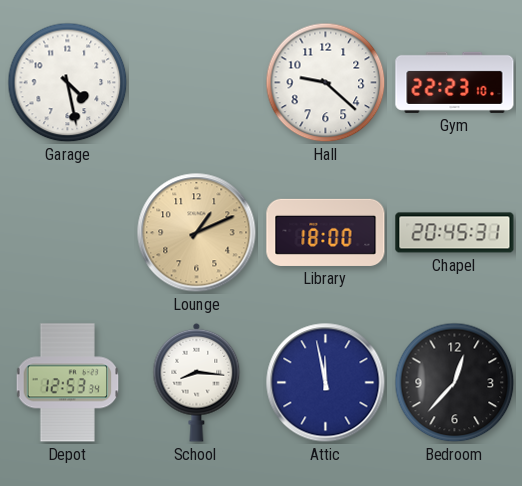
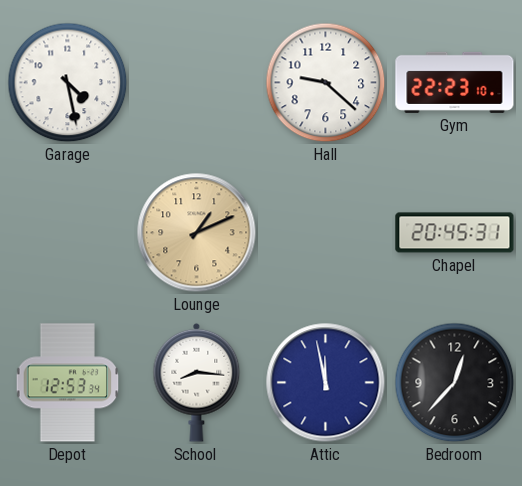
Library: 18:00 -> none (326, 232)
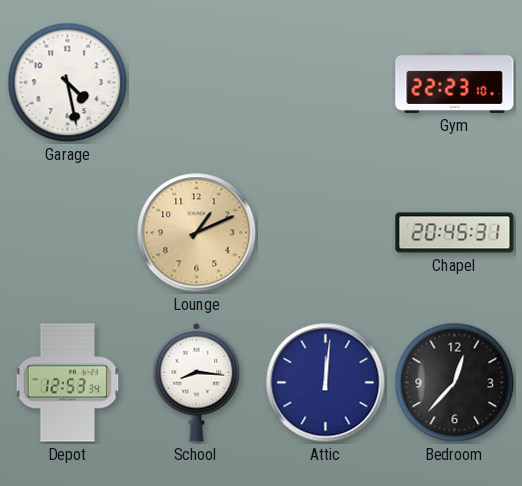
Hall: 9:22 -> none (326, 83)
Attic: 11:58 -> 12:01 (326, 383)
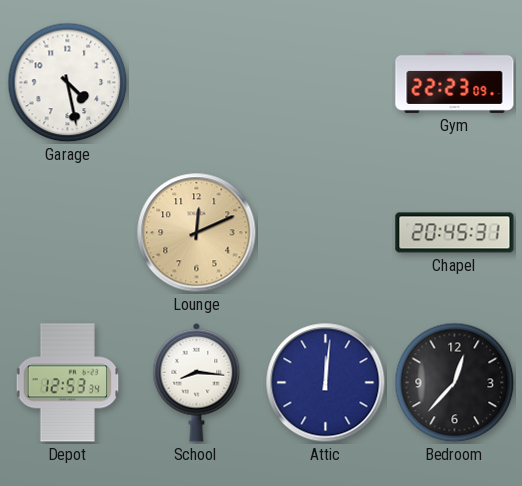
Gym: 22:23:10 -> 22:23:09 (455, 82)
Lounge: 1:11 -> 12:11 (197, 233)
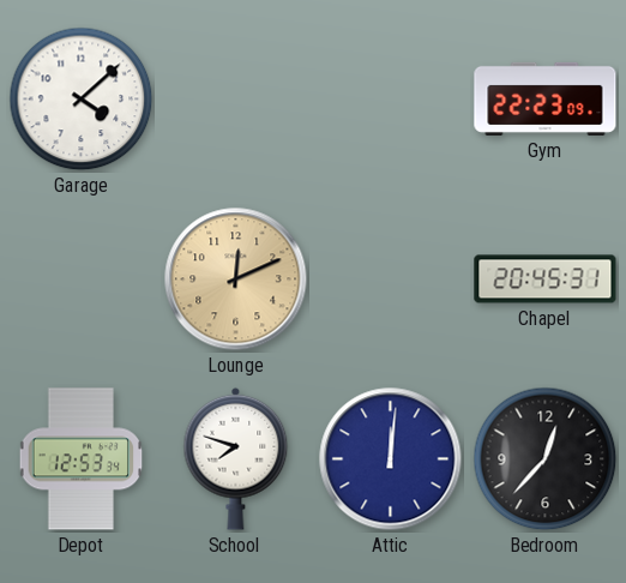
Garage: 4:28 -> 4:08 (82, 100)
School: 8:16 -> 7:48 (236, 458)
